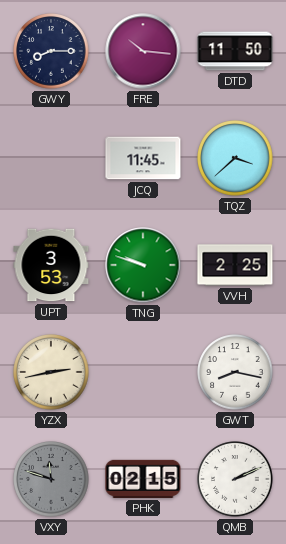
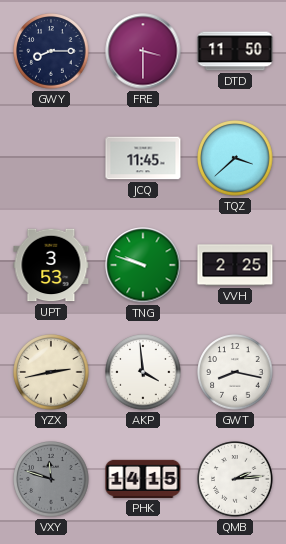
FRE: 10:16 -> 3:30 (143, 51)
AKP: none -> 3:59 (143, 372)
PHK: 02:15 -> 14:15 (143, 479)
QMB: 2:11 -> 2:14 (235, 479)
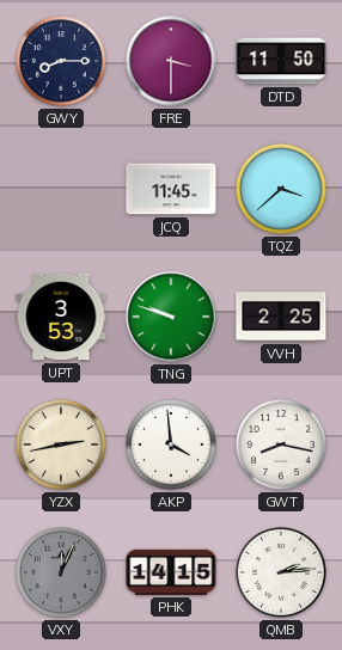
VXY: 11:48 -> 12:04 (61, 572)
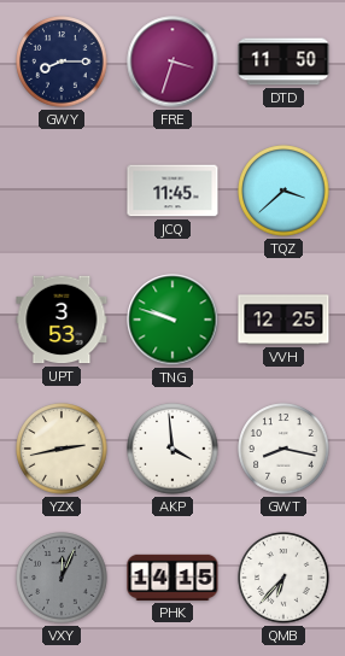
FRE: 3:30 -> 3:33 (172, 61)
VVH: 2:25 -> 12:25 (283, 320)
QMB: 2:14 -> 6:37 (283, 578)
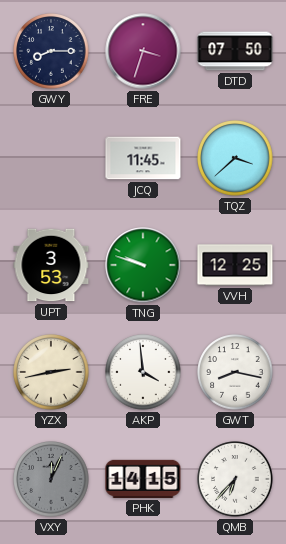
DTD: 11:50 -> 07:50 (235, 51)
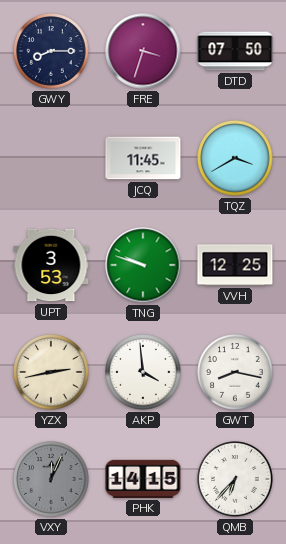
TQZ: 3:38 -> 3:40 (235, 158)
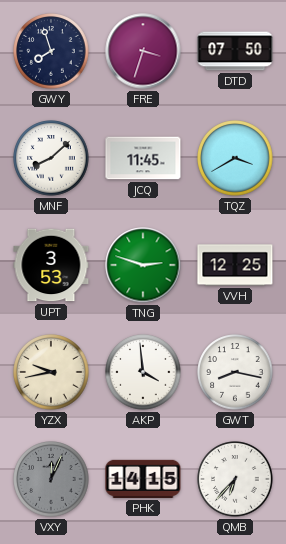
GWY: 8:15 -> 7:57 (51, 51)
MNF: none -> 8:08 (51, 158)
TNG: 9:48 -> 2:48 (143, 265)
YZX: 2:43 -> 9:43 (51, 372)
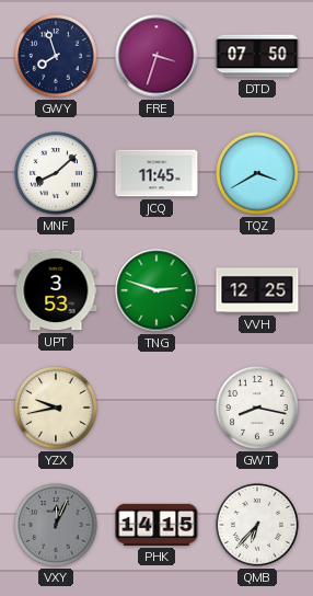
AKP: 3:59 -> none (143, 372)
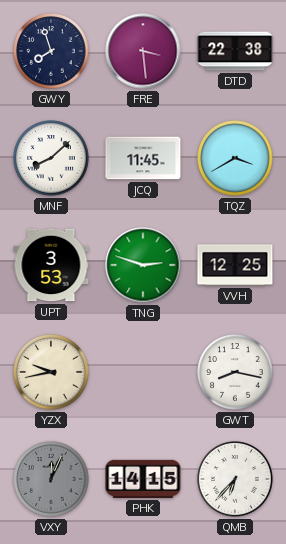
FRE: 3:33 -> 3:29 (143, 51)
DTD: 07:50 -> 22:38 (235, 51)
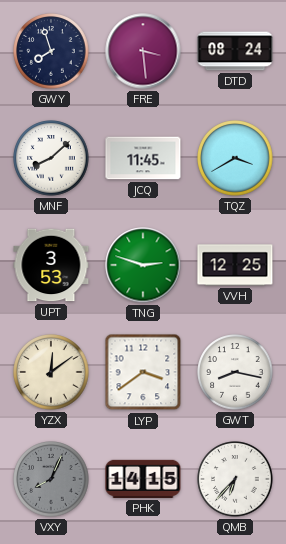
DTD: 22:38 -> 08:24 (235, 51)
YZX: 9:43 -> 12:09 (51, 372)
LYP: none -> 3:39 (143, 372)
VXY: 12:04 -> 8:04 (51, 479)
